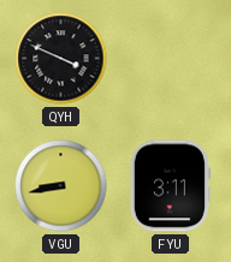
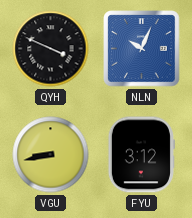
NLN: none -> 10:04 (142, 49)
FYU: 3:11 -> 3:12 (141, 155)
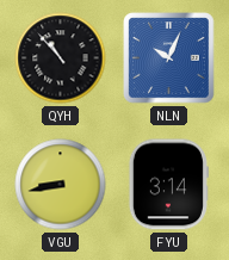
QYH: 3:49 -> 10:53 (61, 58)
FYU: 3:12 -> 3:14 (168, 185)
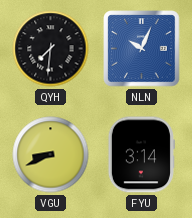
QYH: 10:53 -> 7:31 (51, 49)
VGU: 8:43 -> 8:41 (51, 155)
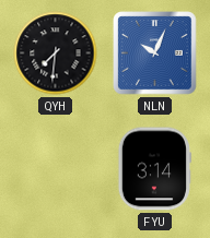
VGU: 8:41 -> none (51, 155)
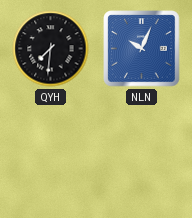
FYU: 3:14 -> none (154, 169)
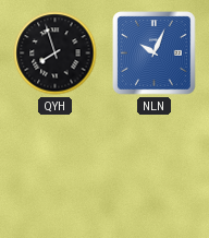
QYH: 7:31 -> 7:57 (56, 53)
